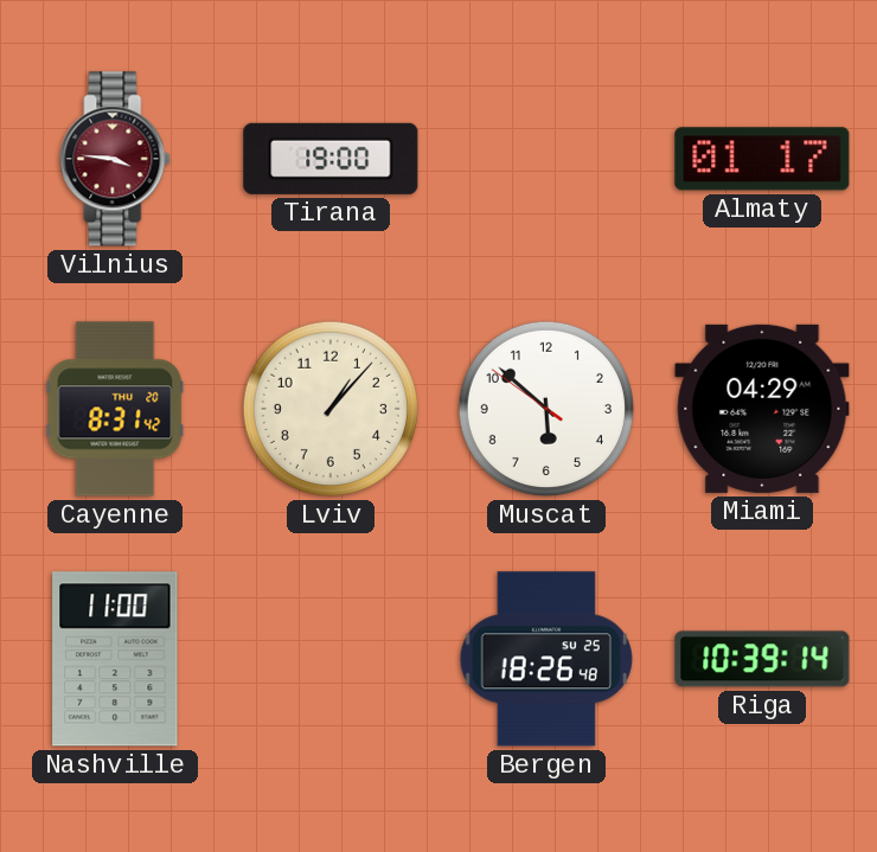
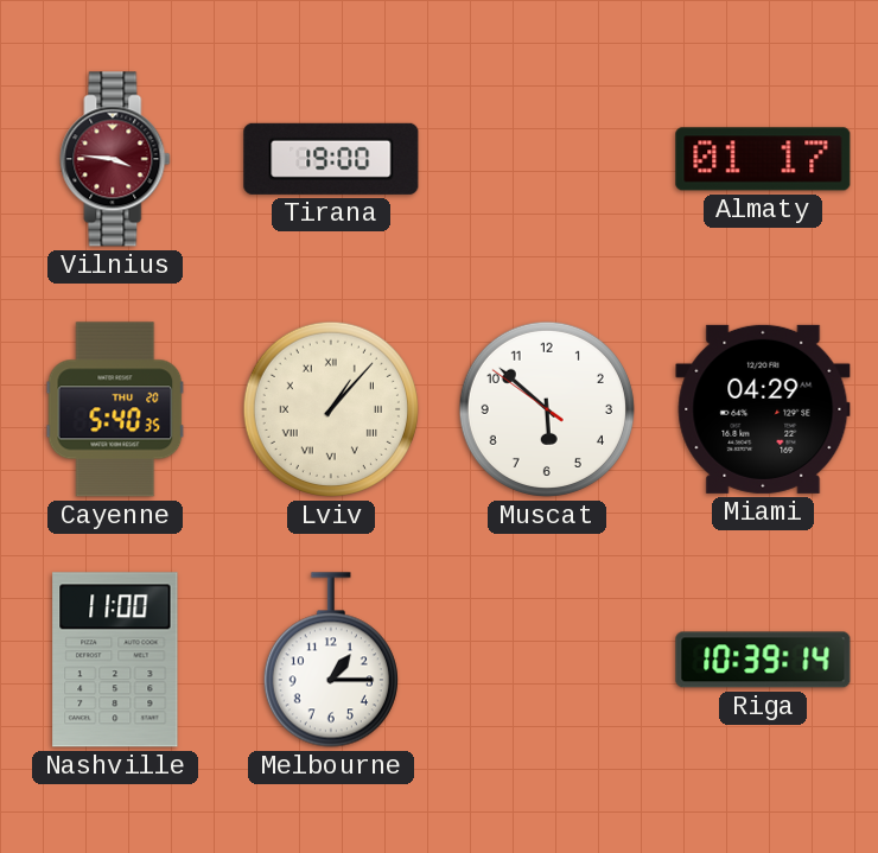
Cayenne: 8:31 -> 5:40 (115, 409)
Lviv numerals: Arabic -> Roman (331, 409)
Melbourne: none -> 1:15 (331, 660)
Bergen: 18:26 -> none (546, 659)
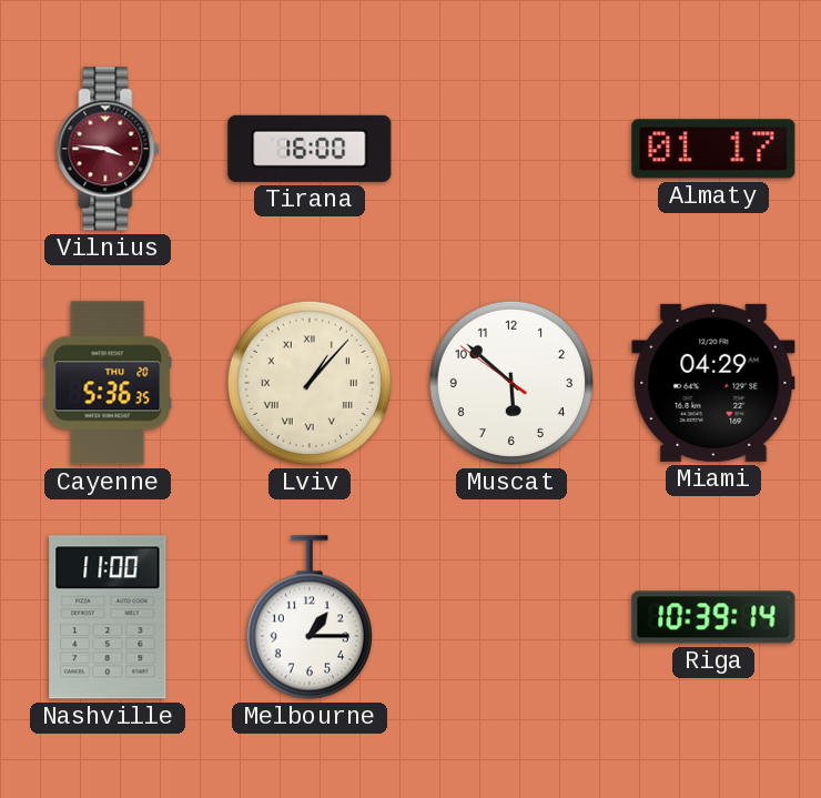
Tirana: 19:00 -> 16:00 (310, 149)
Cayenne: 5:40 -> 5:36 (108, 383)
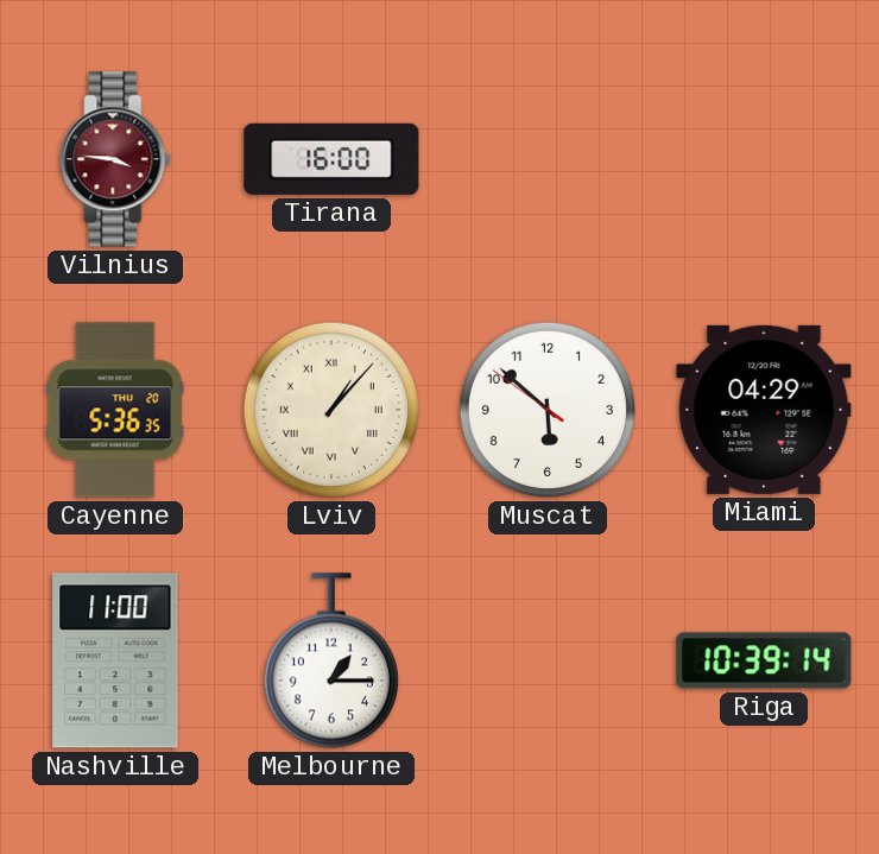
Almaty: 01:17 -> none (713, 149)
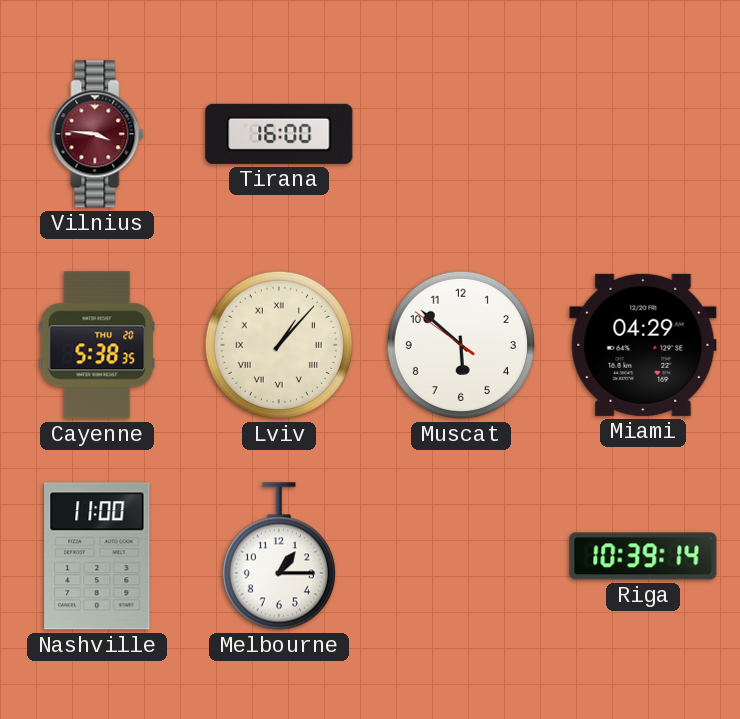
Cayenne: 5:36 -> 5:38 (97, 345)
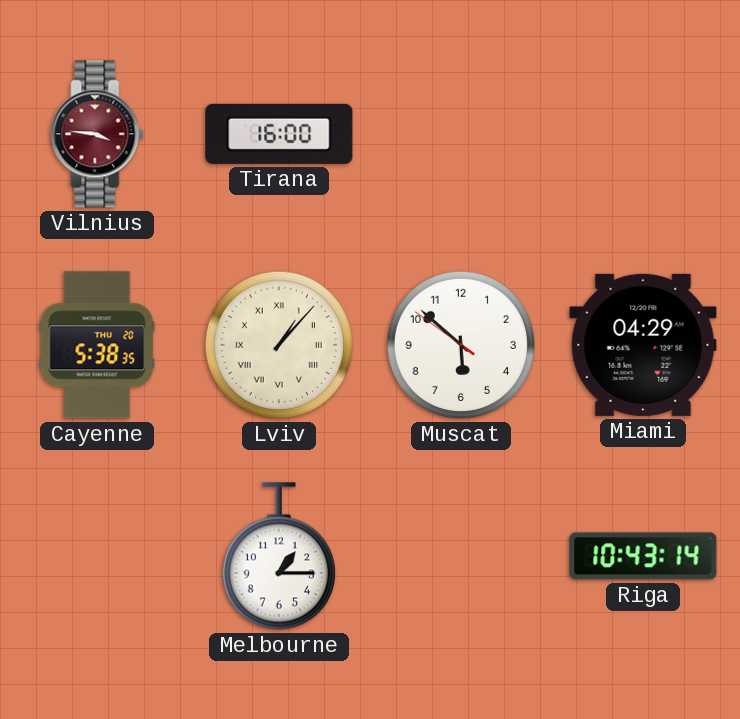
Nashville: 11:00 -> none (97, 556)
Riga: 10:39 -> 10:43 (643, 556)
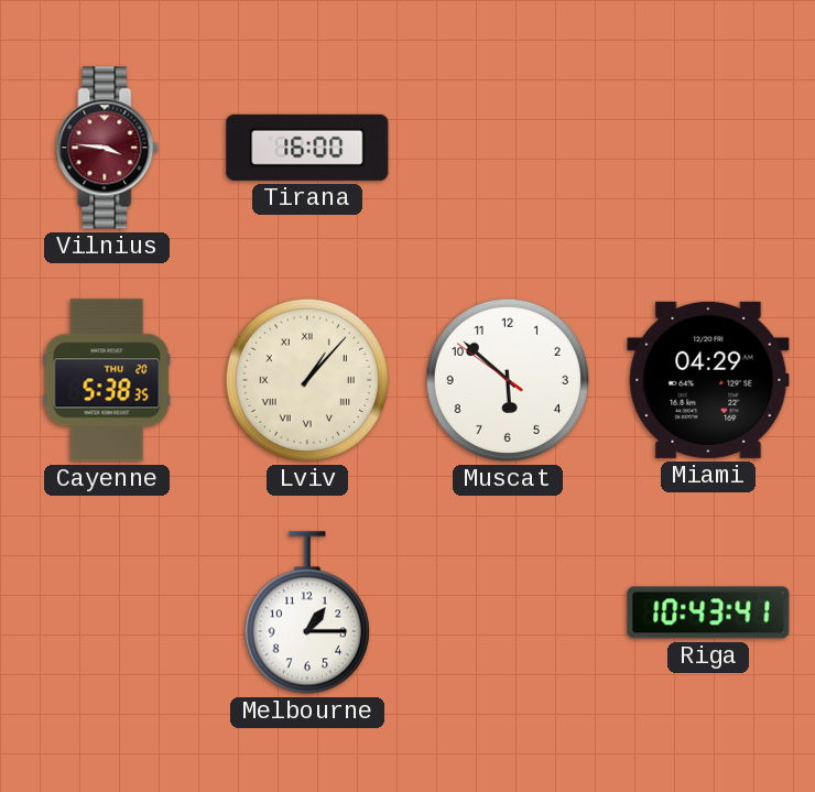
Riga: 10:43:14 -> 10:43:41 (708, 612)
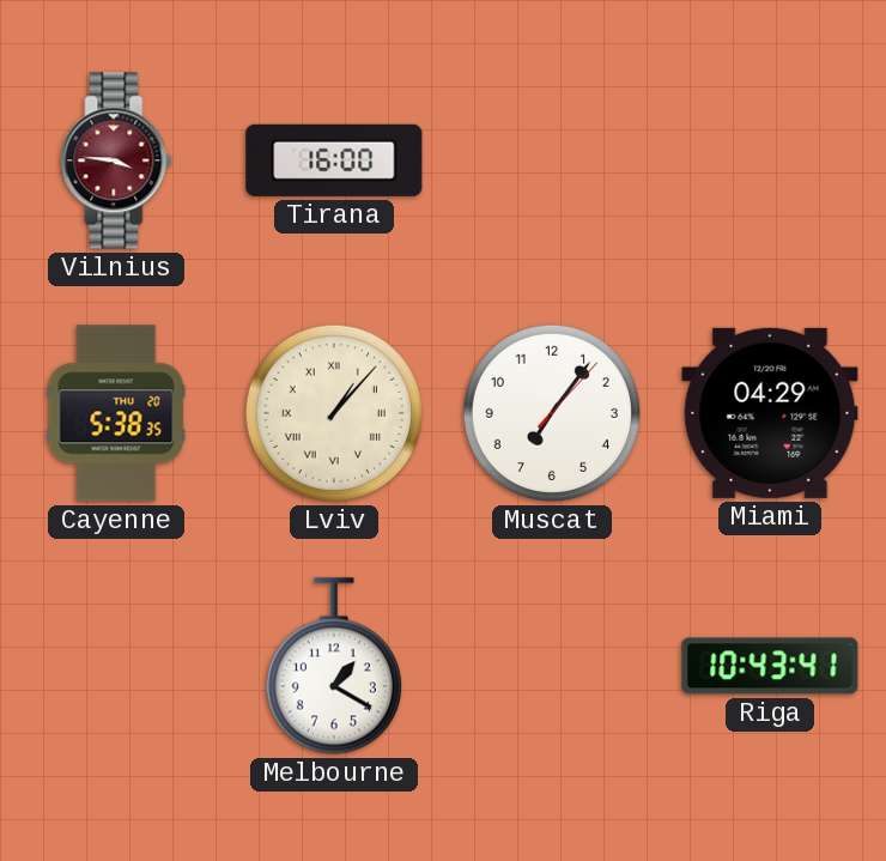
Muscat: 5:51 -> 7:06 (552, 413)
Melbourne: 1:15 -> 1:20 (334, 666)
